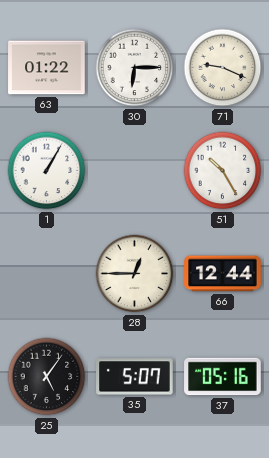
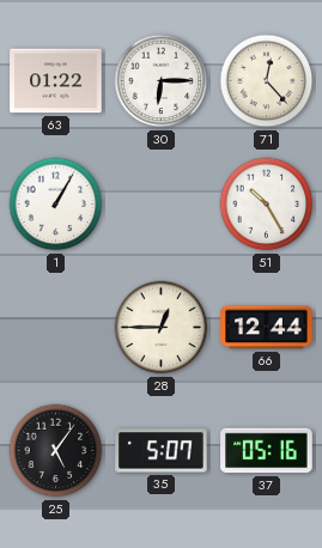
71: 9:19 -> 12:23 (267, 81)
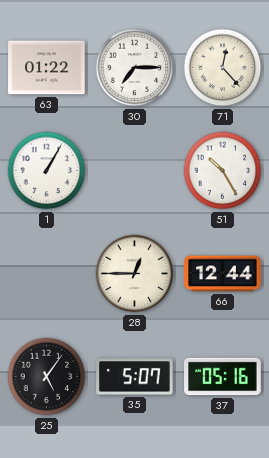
30: 6:15 -> 7:15 (135, 68)
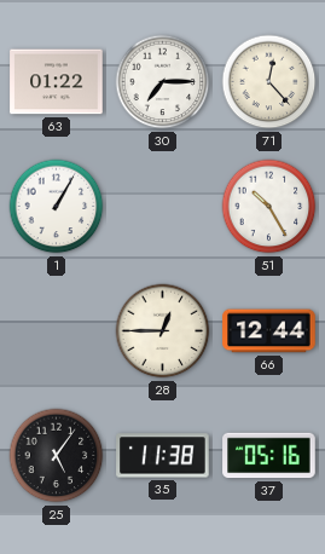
35: 5:07 -> 11:38 (163, 456)
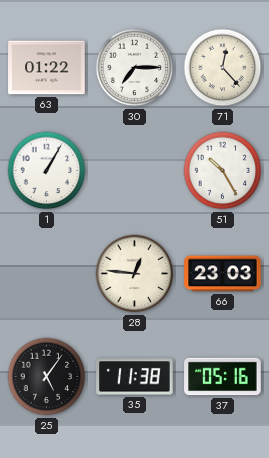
28: 12:45 -> 12:46 (135, 274)
66: 12:44 -> 23:03 (223, 274)
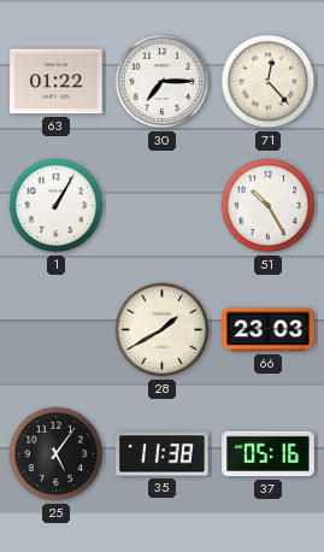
28: 12:46 -> 1:40 (163, 330)
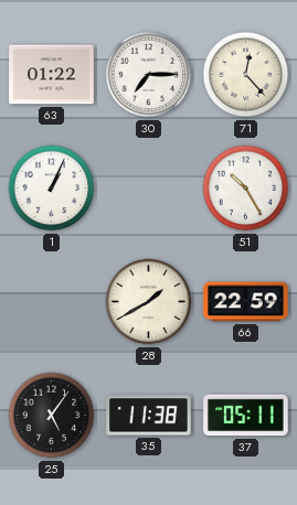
1: 1:05 -> 1:04 (52, 189)
66: 23:03 -> 22:59 (246, 302)
37: 05:16 -> 05:11 (246, 416)
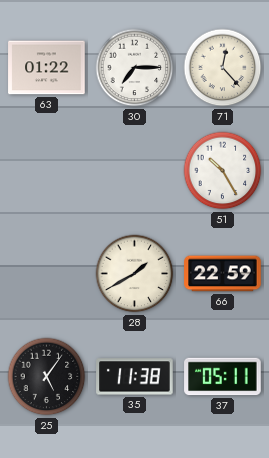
1: 1:04 -> none (52, 189)
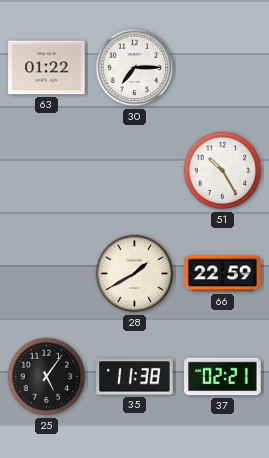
71: 12:23 -> none (223, 68)
37: 05:11 -> 02:21 (223, 377)
